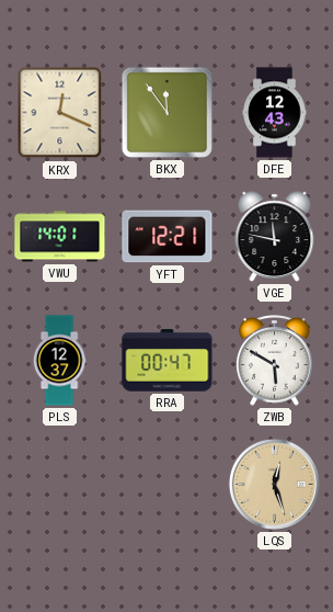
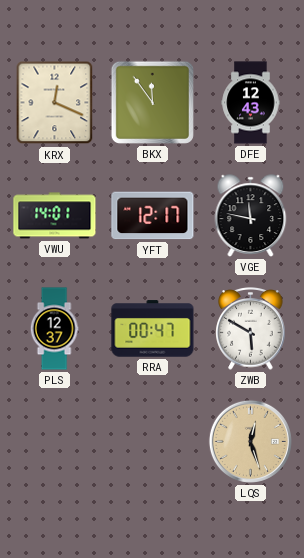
YFT: 12:21 -> 12:17 (153, 216)
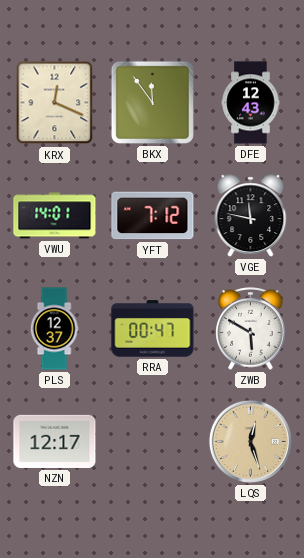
YFT: 12:17 -> 7:12 (153, 216)
NZN: none -> 12:17 (55, 441)
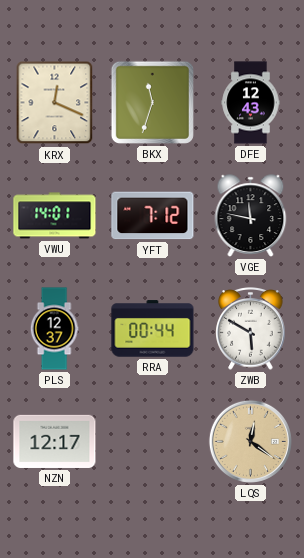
BKX: 11:54 -> 11:33 (152, 102)
RRA: 00:47 -> 00:44 (153, 329)
LQS: 12:27 -> 12:21 (250, 441)
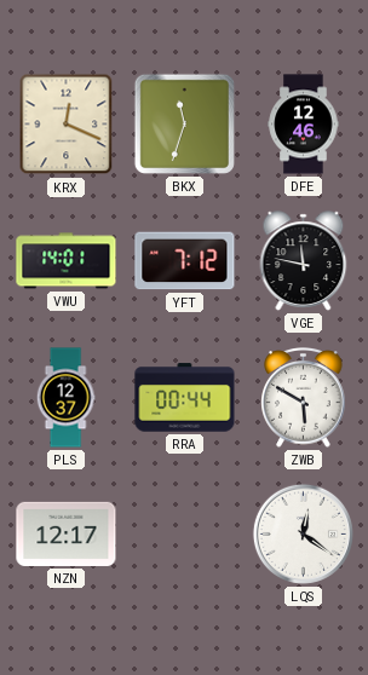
DFE: 12:43 -> 12:46 (304, 125)
LQS dial: champagne -> white (303, 533)
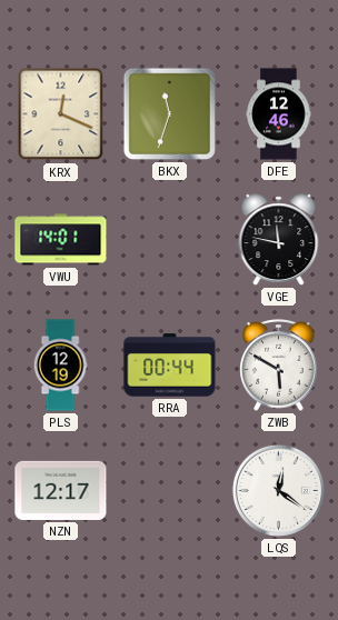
YFT: 7:12 -> none (185, 261)
PLS: 12:37 -> 12:19 (60, 366)
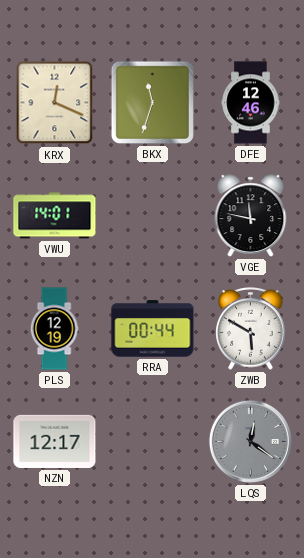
LQS dial: white -> grey (250, 441)
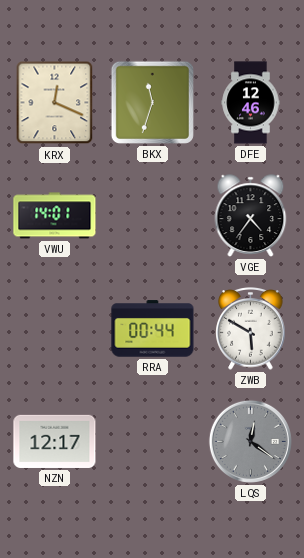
VGE: 11:47 -> 4:36 (251, 216)
PLS: 12:19 -> none (54, 329)
